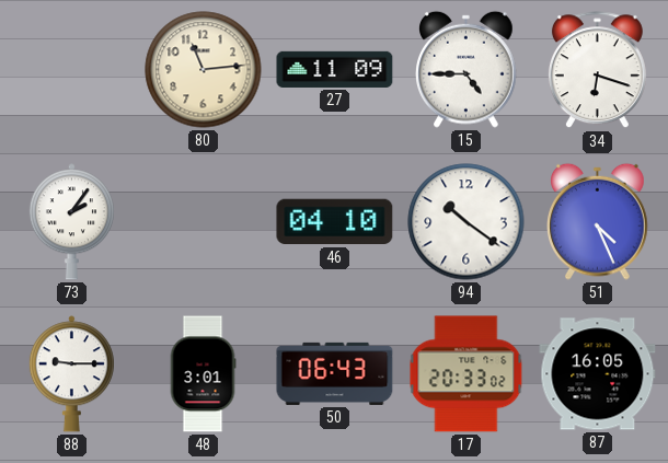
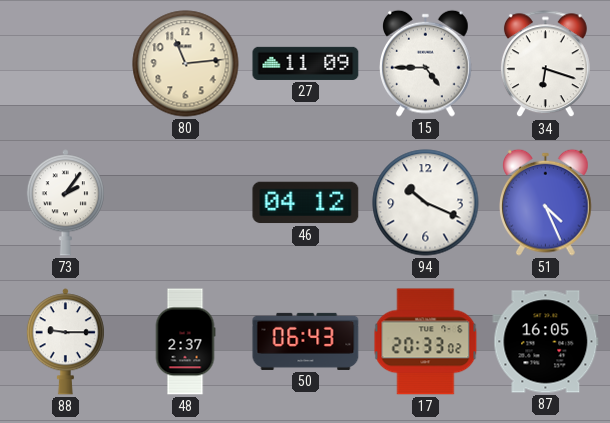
46: 04:10 -> 04:12 (306, 203)
94: 10:21 -> 10:19 (426, 203)
48: 3:01 -> 2:37 (185, 342)
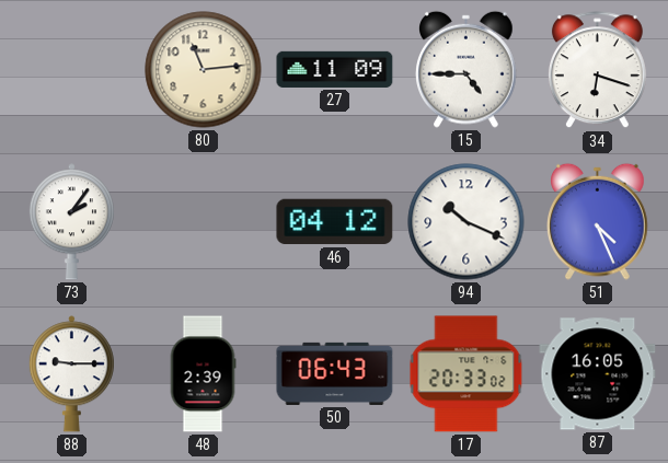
48: 2:37 -> 2:39 (203, 374)
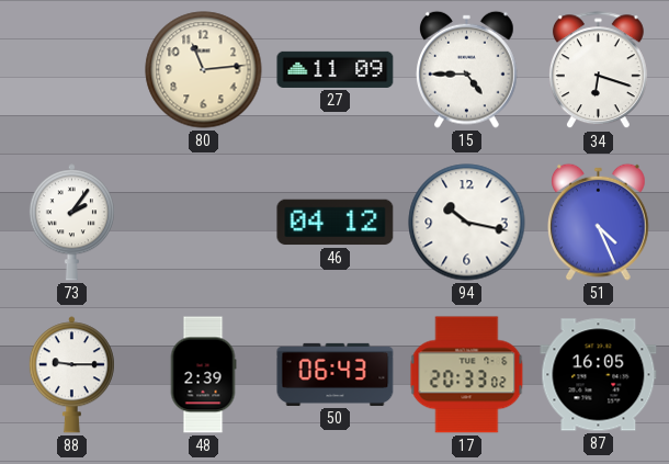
94: 10:19 -> 10:17 (467, 223)
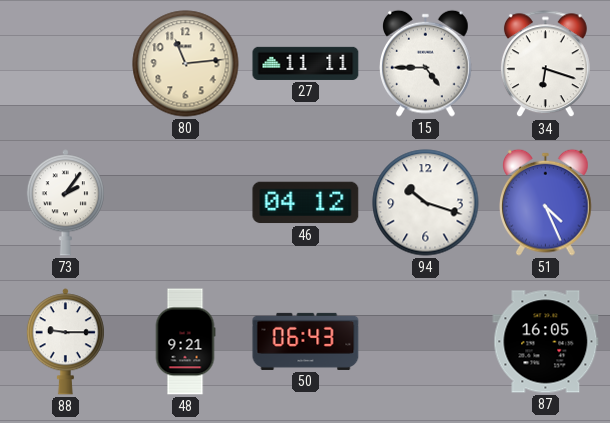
27: 11:09 -> 11:11 (306, 63)
94: 10:17 -> 10:18 (426, 203)
48: 2:39 -> 9:21 (185, 342)
17: 20:33 -> none (467, 375)
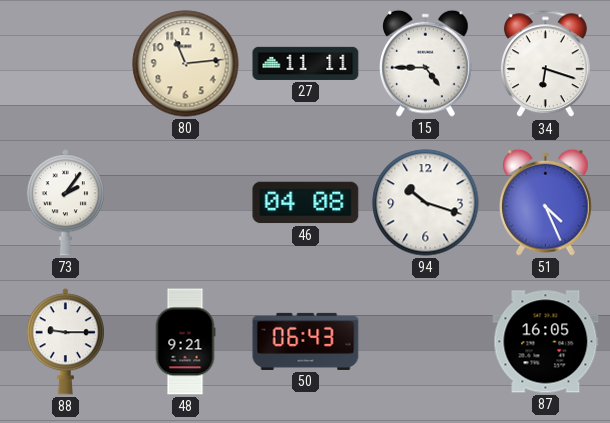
46: 04:12 -> 04:08 (306, 203)
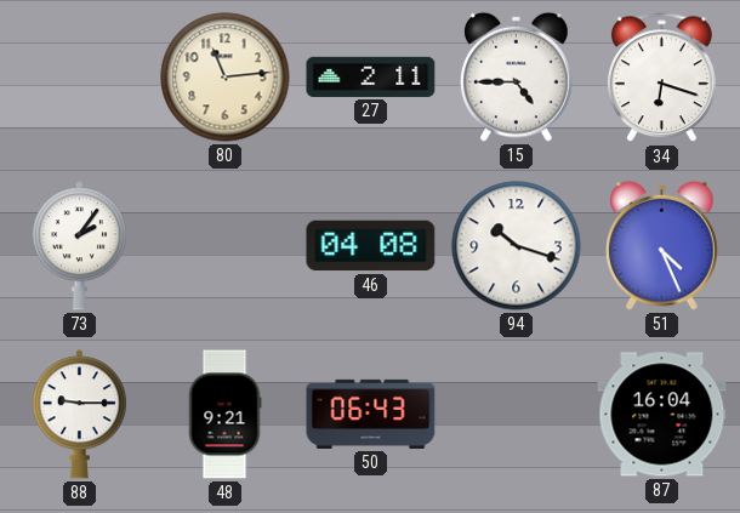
27: 11:11 -> 2:11 (371, 76)
87: 16:05 -> 16:04 (662, 415)
